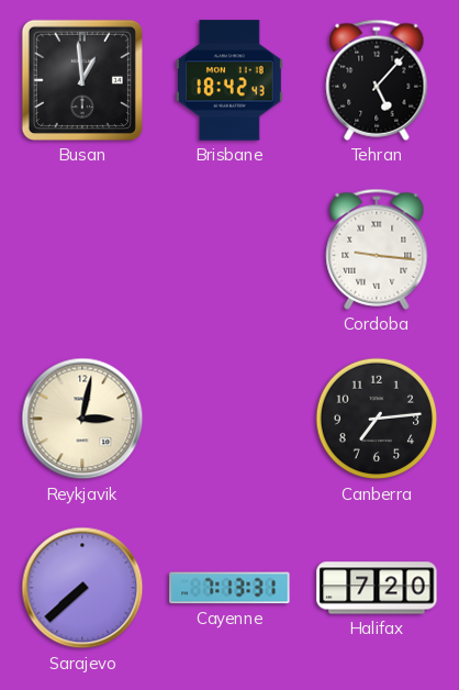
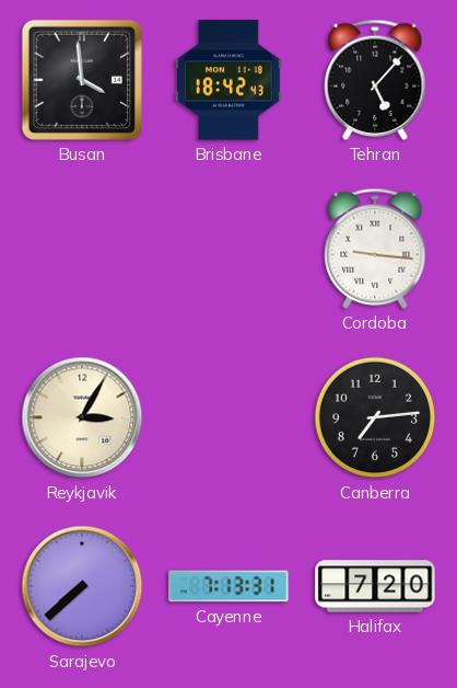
Busan: 12:59 -> 3:59 (82, 80)
Reykjavik: 3:02 -> 3:05 (82, 417)
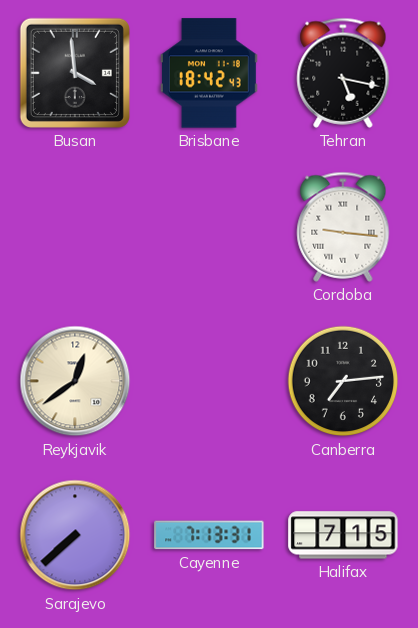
Tehran: 5:07 -> 5:17 (343, 73)
Reykjavik: 3:05 -> 12:39 (75, 381)
Halifax: 7:20 -> 7:15 (343, 535)
